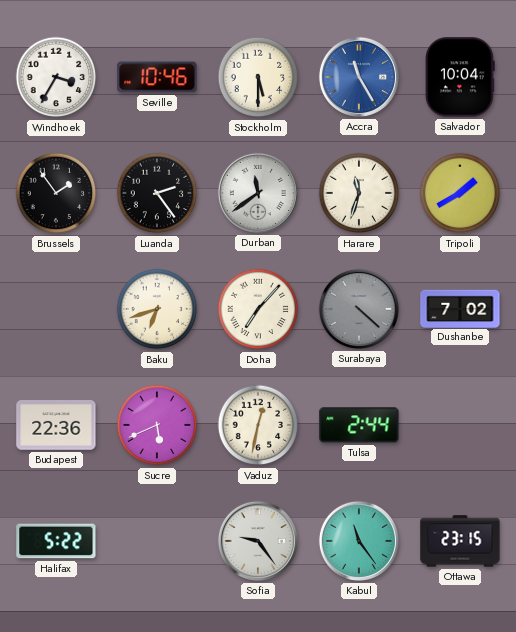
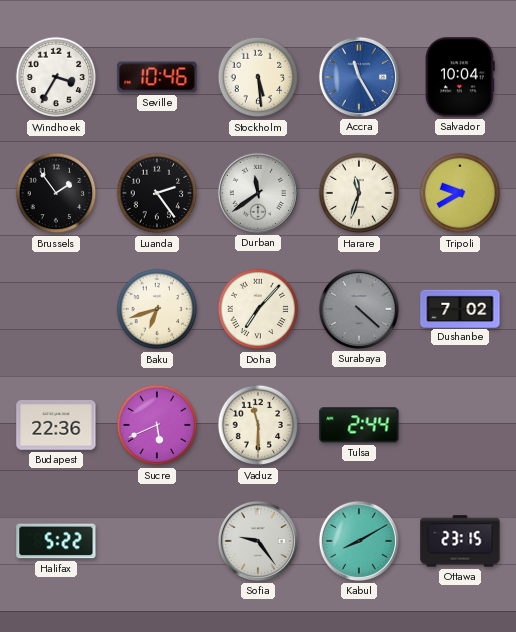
Stockholm: 5:30 -> 5:29 (258, 77)
Tripoli: 1:40 -> 9:40 (460, 193)
Vaduz: 12:32 -> 11:30 (258, 425)
Kabul: 11:24 -> 8:10 (359, 541)
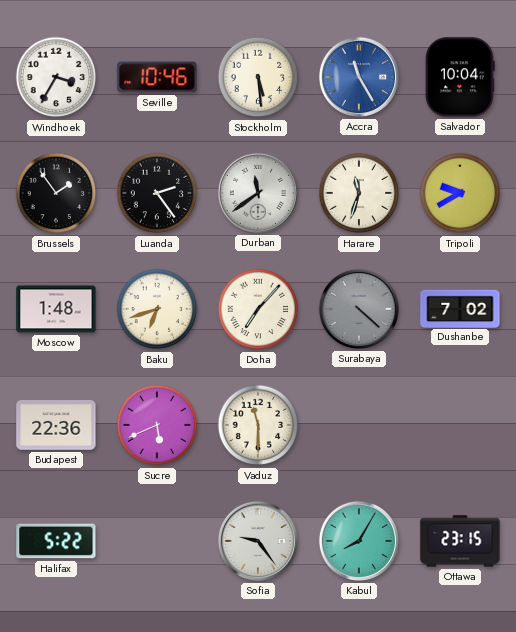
Moscow: none -> 1:48 (56, 309)
Tulsa: 2:44 -> none (359, 425)
Kabul: 8:10 -> 8:05 (359, 541)
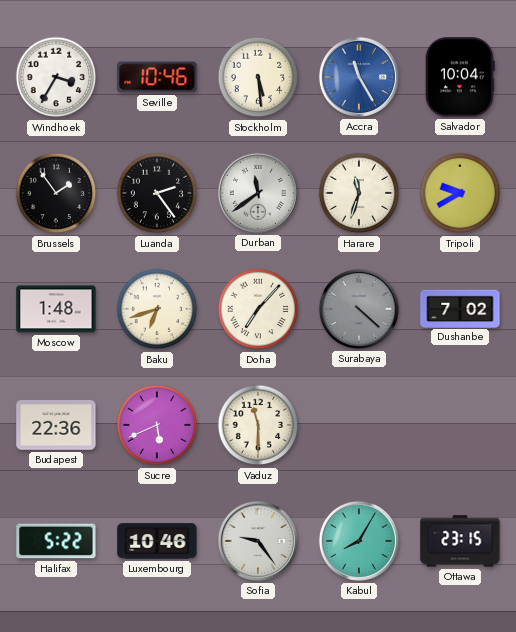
Luxembourg: none -> 10:46 (157, 541)
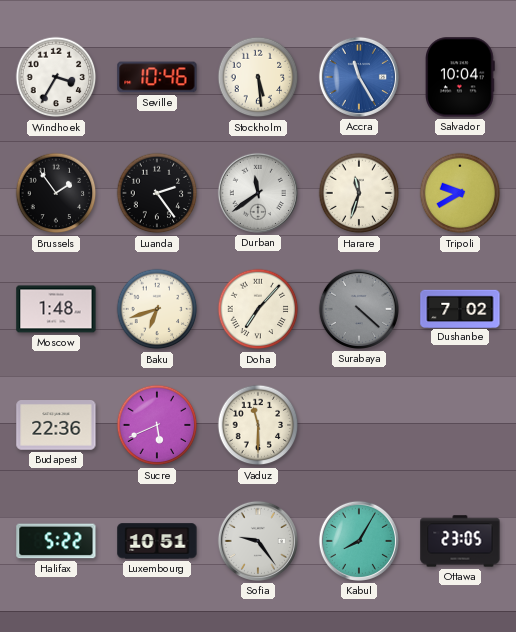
Luxembourg: 10:46 -> 10:51 (157, 541)
Ottawa: 23:15 -> 23:05 (460, 541)
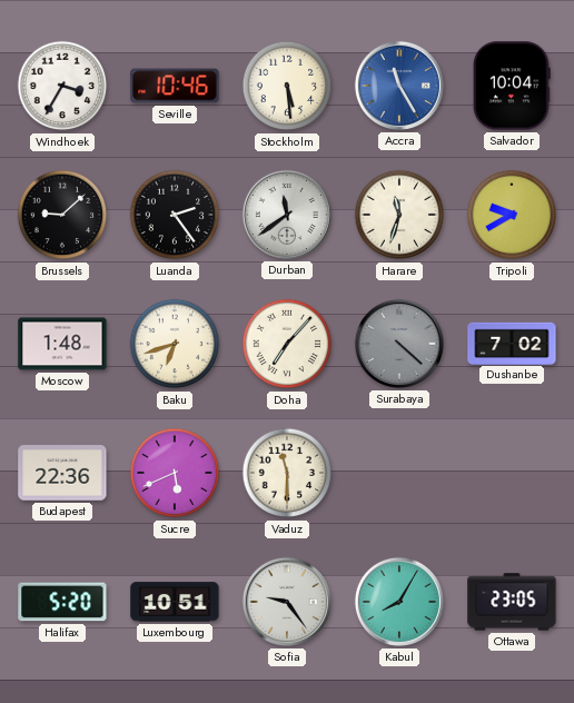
Brussels: 1:54 -> 9:08 (62, 215)
Halifax: 5:22 -> 5:20 (62, 602)
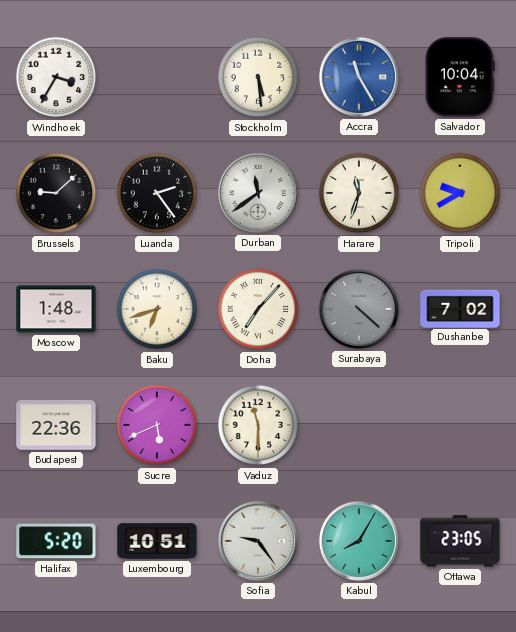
Seville: 10:46 -> none (175, 86)
